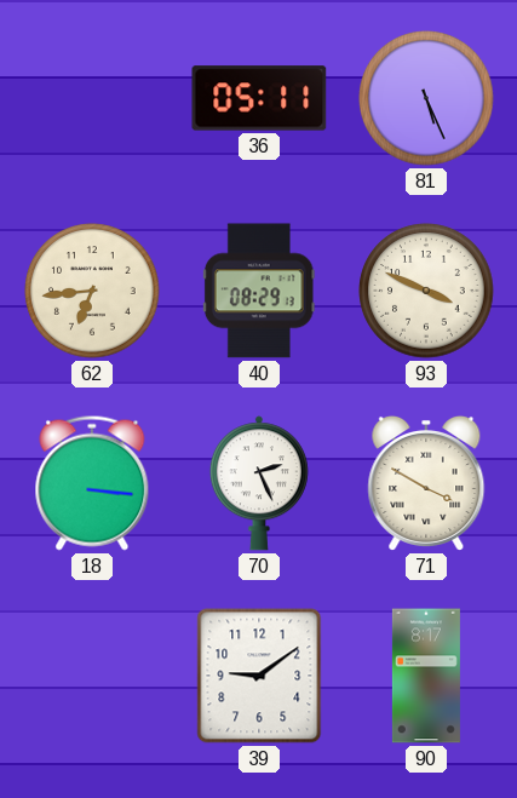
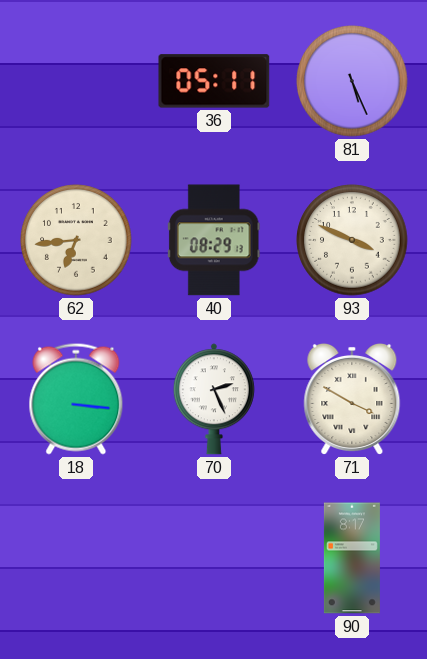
39: 9:09 -> none (259, 676)
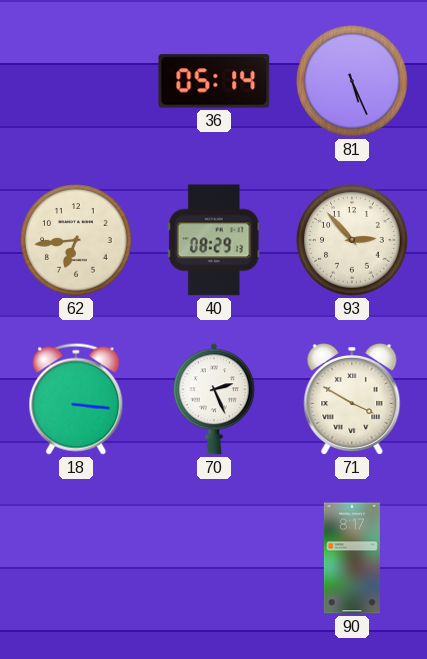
36: 05:11 -> 05:14 (214, 81)
93: 3:49 -> 2:53 (352, 240)
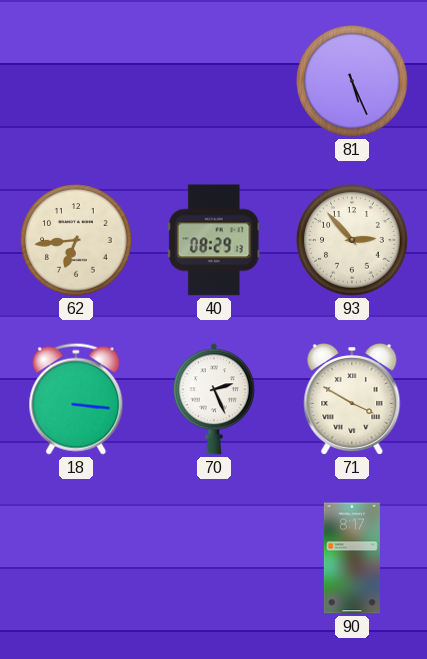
36: 05:14 -> none (214, 81)
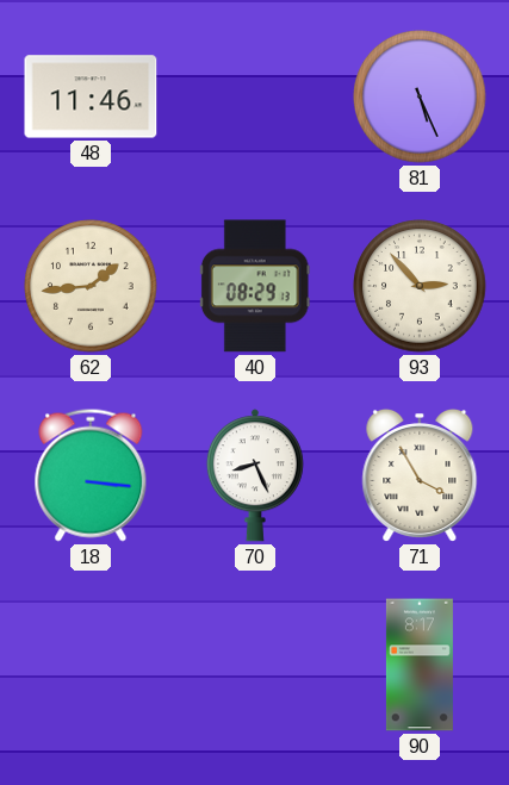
48: none -> 11:46 (91, 96)
62: 6:44 -> 1:44 (91, 286)
70: 2:26 -> 8:26 (255, 475)
71: 3:50 -> 3:55 (420, 475)
